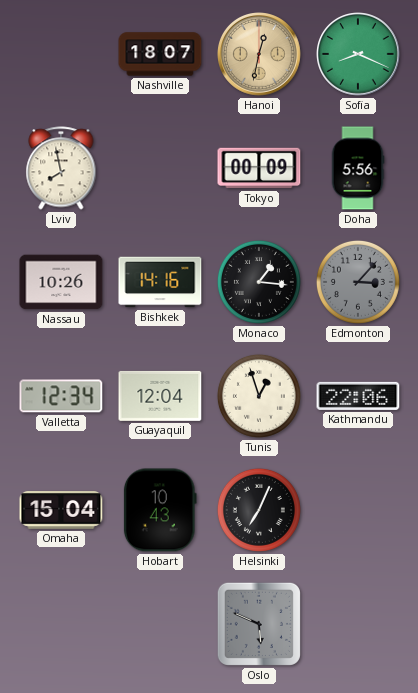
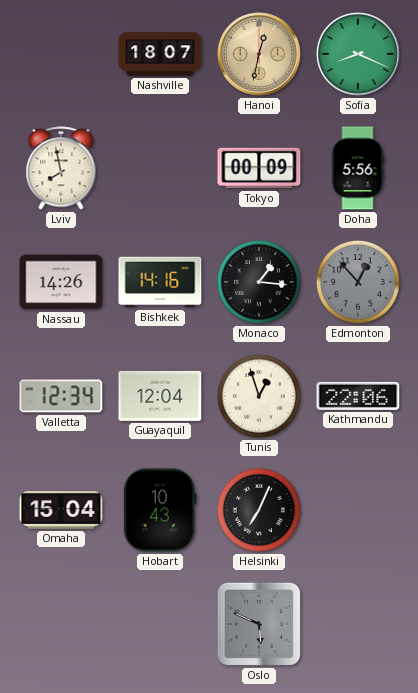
Nassau: 10:26 -> 14:26 (61, 282)
Edmonton: 3:07 -> 12:53 (358, 282)
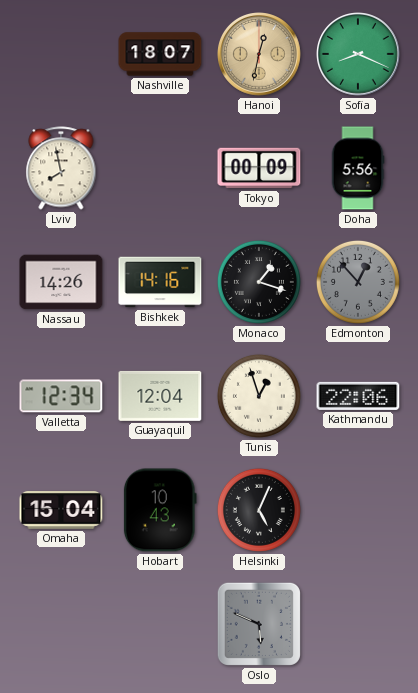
Monaco: 1:16 -> 1:18 (259, 282)
Helsinki: 7:04 -> 5:04 (259, 510)
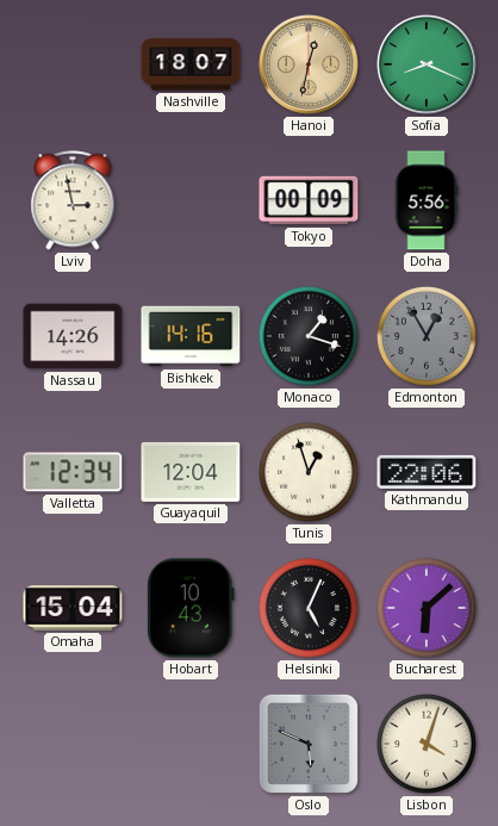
Lviv: 7:58 -> 2:58 (73, 200)
Edmonton: 12:53 -> 12:55 (427, 336)
Bucharest: none -> 6:08 (427, 608)
Lisbon: none -> 4:03 (427, 744)
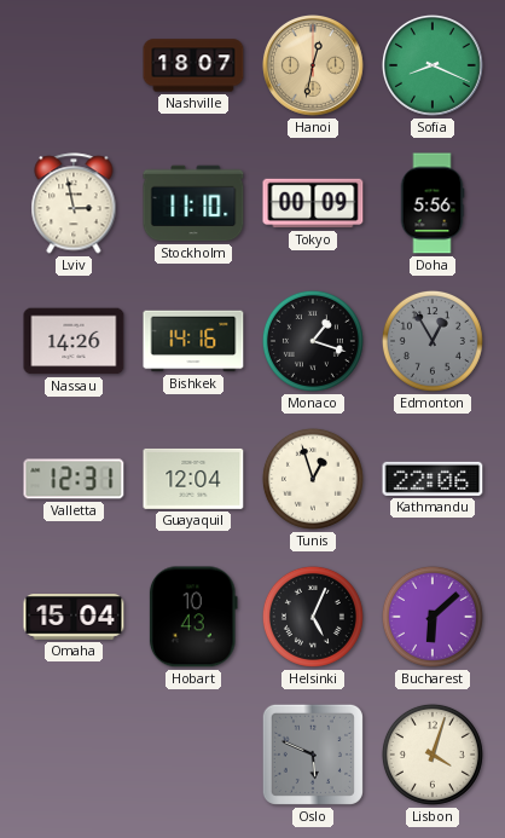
Stockholm: none -> 11:10 (193, 203)
Valletta: 12:34 -> 12:31 (74, 479)
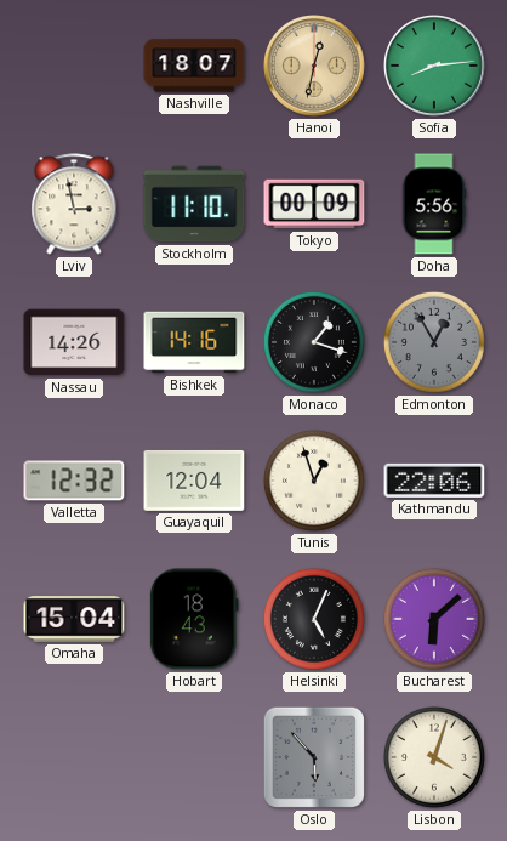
Sofia: 8:19 -> 8:14 (435, 67)
Valletta: 12:31 -> 12:32 (74, 481)
Hobart: 10:43 -> 18:43 (194, 619)
Oslo: 5:49 -> 5:53 (314, 757)
